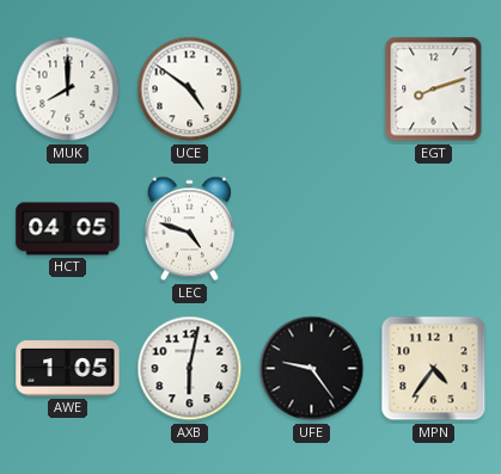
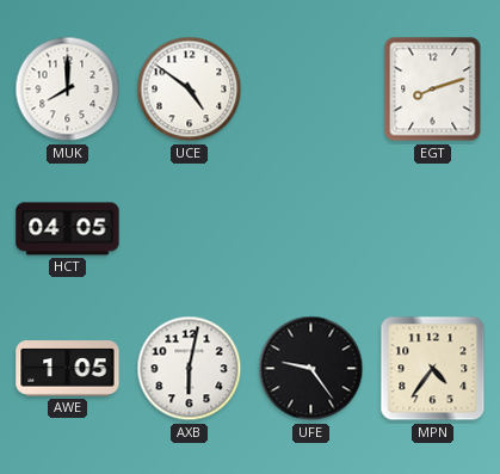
LEC: 4:48 -> none (189, 229)
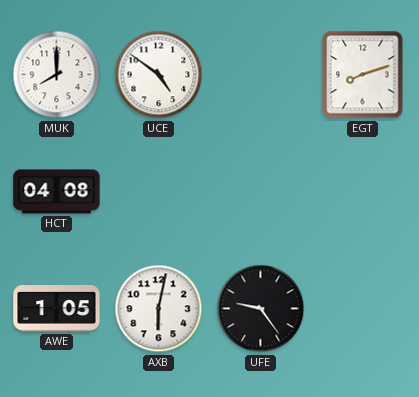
HCT: 04:05 -> 04:08 (57, 192)
MPN: 4:36 -> none (433, 369)
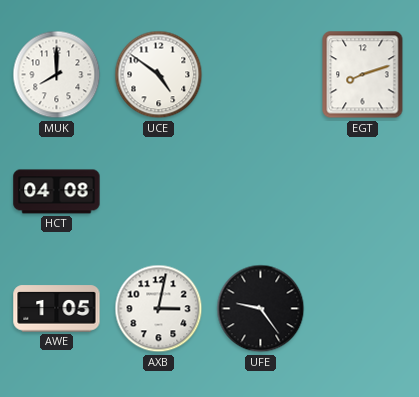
AXB: 6:02 -> 3:02 (159, 309)
